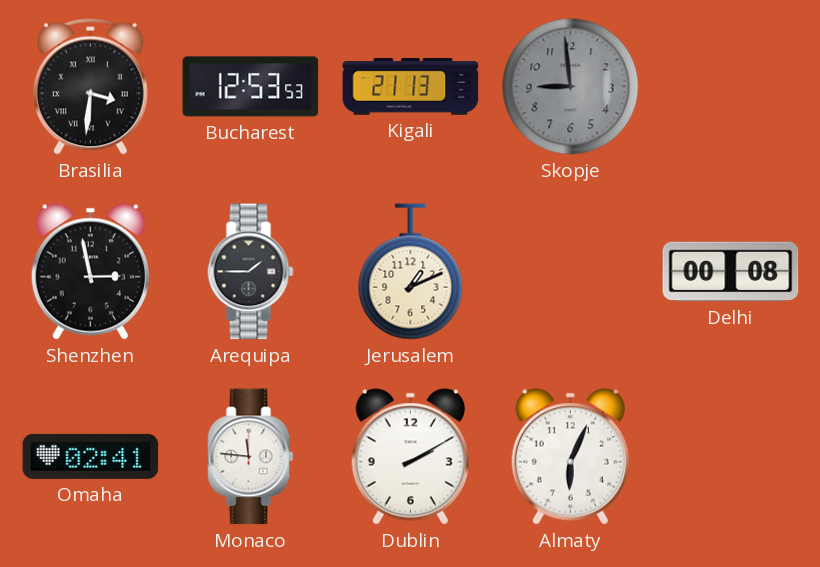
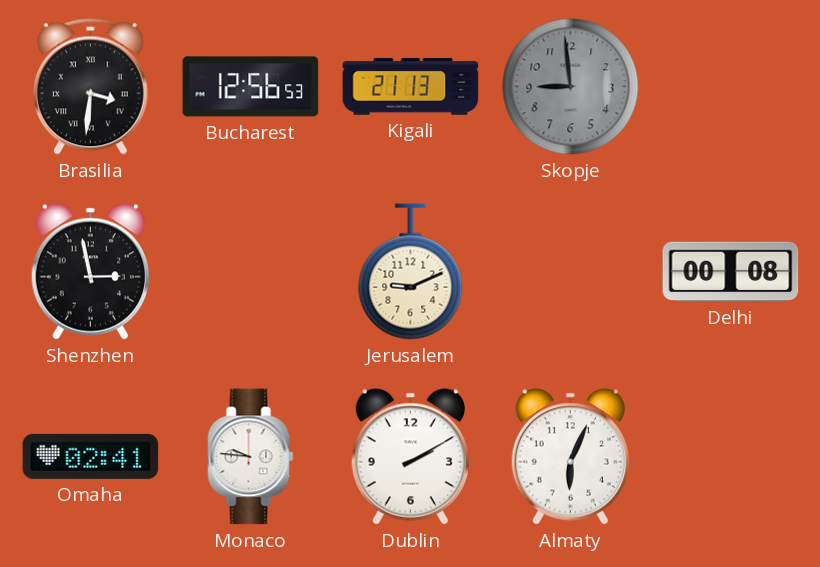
Bucharest: 12:53 -> 12:56 (251, 87)
Arequipa: 1:45 -> none (251, 272)
Jerusalem: 1:11 -> 9:11 (411, 272)
Monaco: 11:46 -> 9:46 (251, 457)
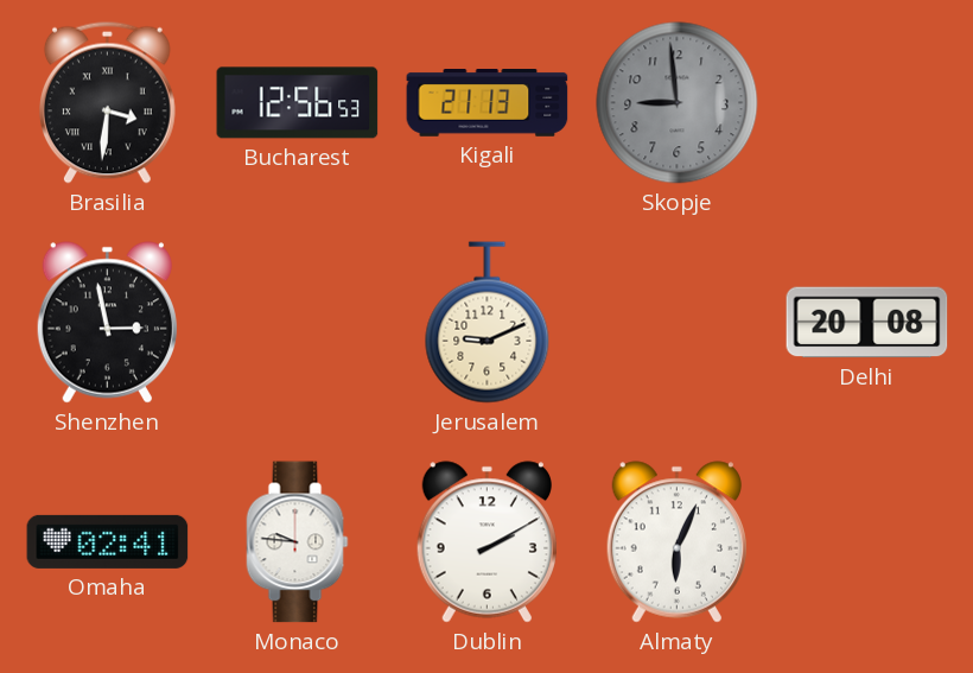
Delhi: 00:08 -> 20:08 (867, 323)
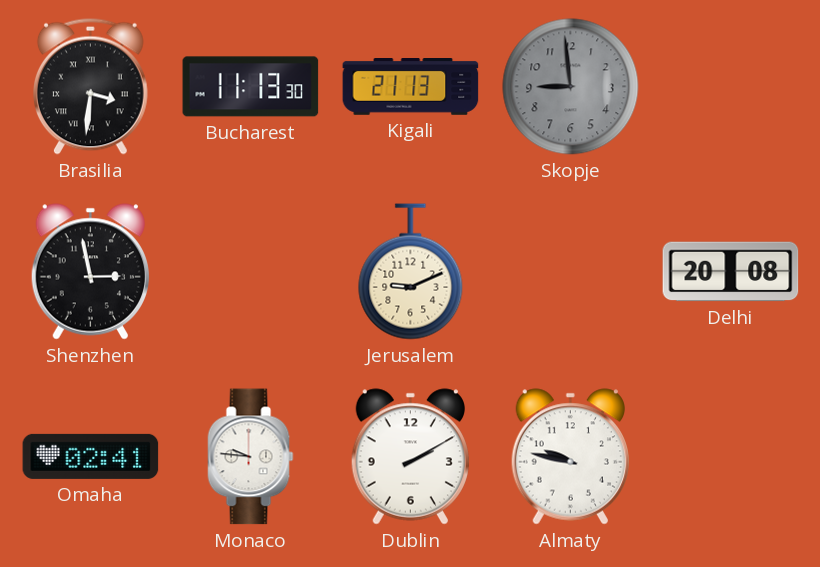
Bucharest: 12:56 -> 11:13 (251, 87)
Almaty: 6:04 -> 9:47 (570, 457)
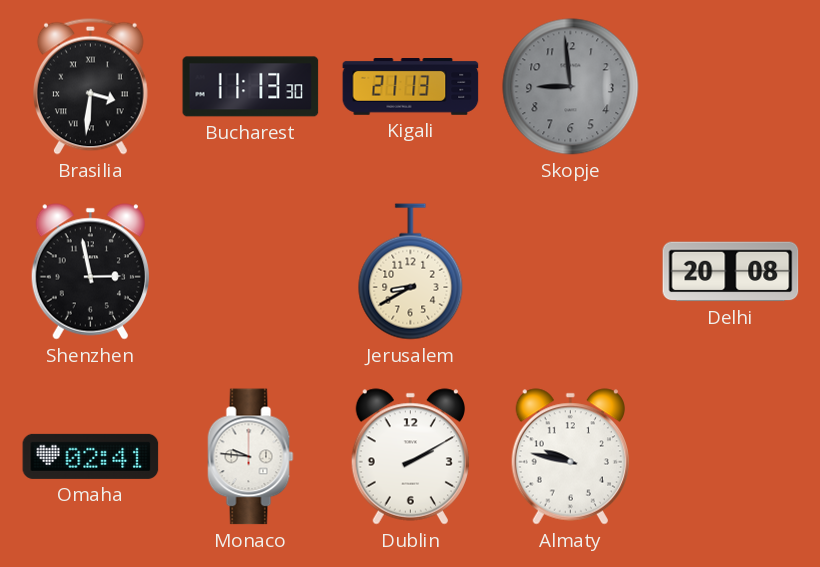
Jerusalem: 9:11 -> 8:40 (411, 272)
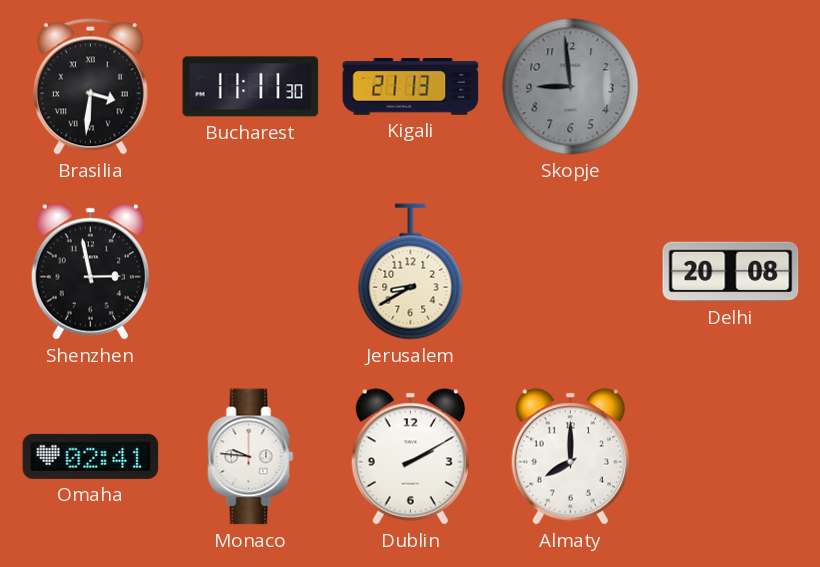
Bucharest: 11:13 -> 11:11 (251, 87)
Almaty: 9:47 -> 8:00 (570, 457)
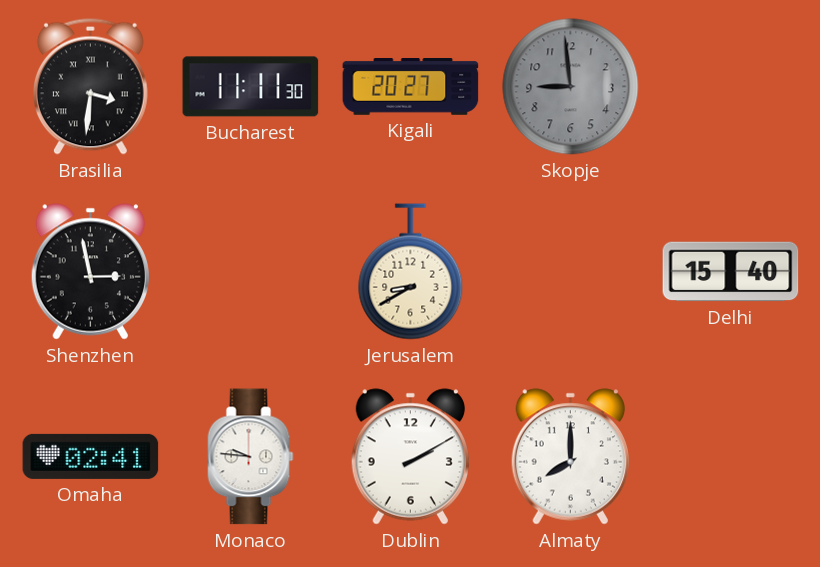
Kigali: 21:13 -> 20:27 (411, 87)
Delhi: 20:08 -> 15:40 (731, 272)
